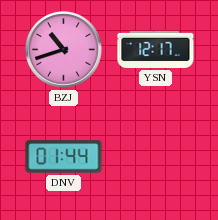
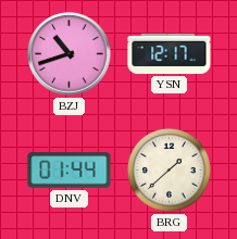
BRG: none -> 1:38 (169, 169)
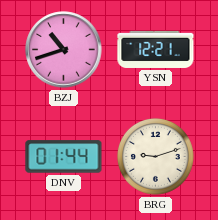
YSN: 12:17 -> 12:21 (156, 49)
BRG: 1:38 -> 9:12 (155, 156)
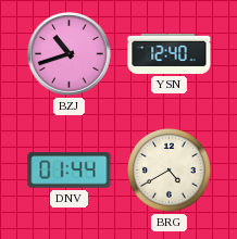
YSN: 12:21 -> 12:40 (170, 53)
BRG: 9:12 -> 4:40 (169, 169)
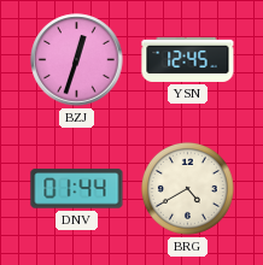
BZJ: 10:42 -> 12:33 (77, 60)
YSN: 12:40 -> 12:45 (188, 59)
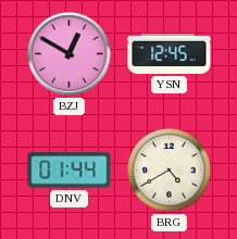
BZJ: 12:33 -> 12:50 (70, 54)
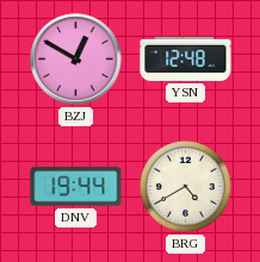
YSN: 12:45 -> 12:48 (186, 58)
DNV: 01:44 -> 19:44 (76, 187)
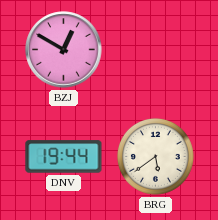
YSN: 12:48 -> none (186, 58)
BRG: 4:40 -> 5:39 (155, 156)
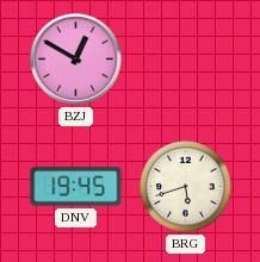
DNV: 19:44 -> 19:45 (76, 187)
BRG: 5:39 -> 5:42 (185, 186)
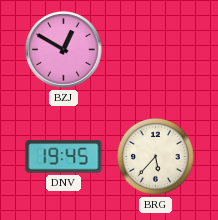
BRG: 5:42 -> 5:37 (155, 156)
